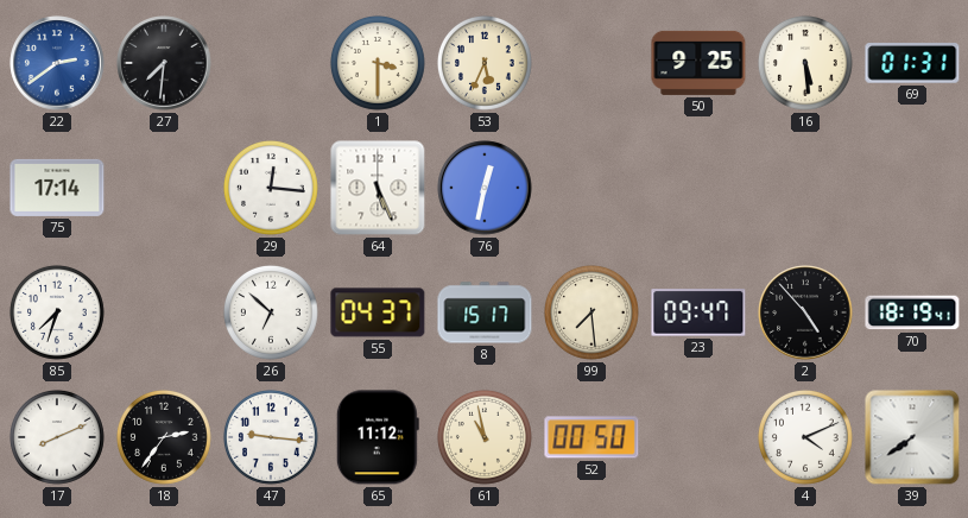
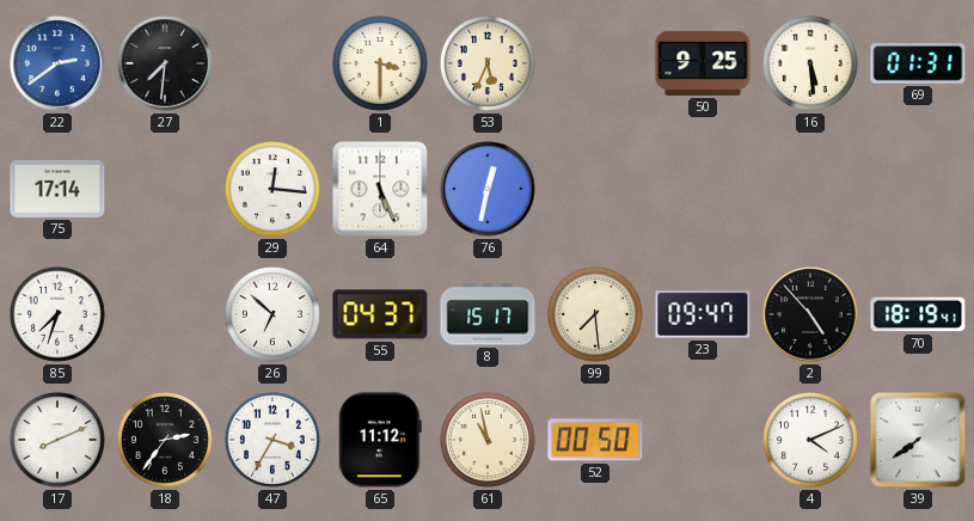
47: 9:16 -> 3:35 (272, 440)
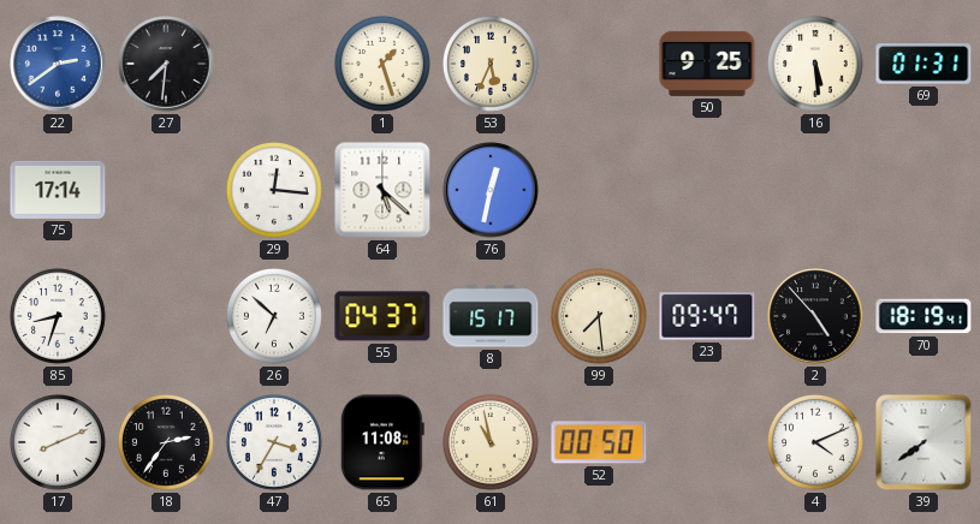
1: 3:30 -> 1:27 (382, 64)
64: 5:26 -> 5:22 (382, 190)
85: 7:33 -> 8:33 (58, 316)
65: 11:12 -> 11:08 (382, 442)
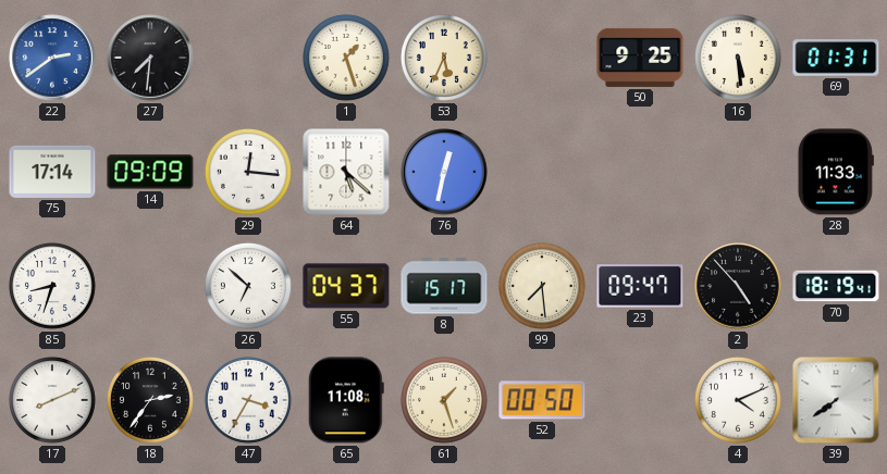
14: none -> 09:09 (150, 172)
28: none -> 11:33 (836, 172)
61: 10:58 -> 1:27 (444, 400)
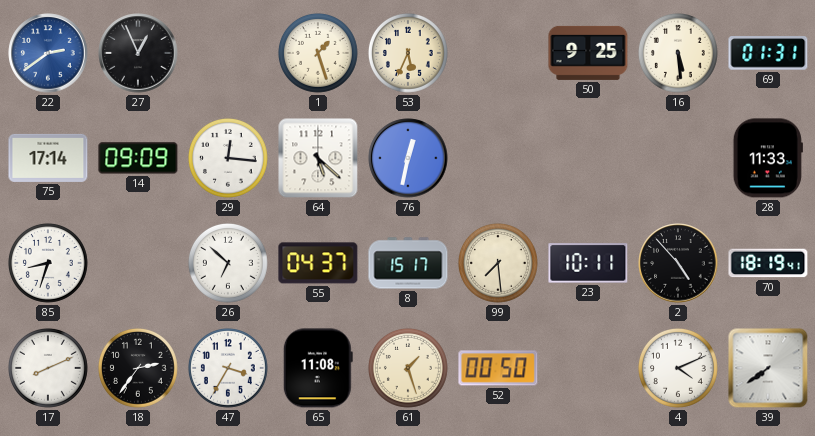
27: 7:31 -> 12:56 (138, 53)
23: 09:47 -> 10:11 (588, 263)
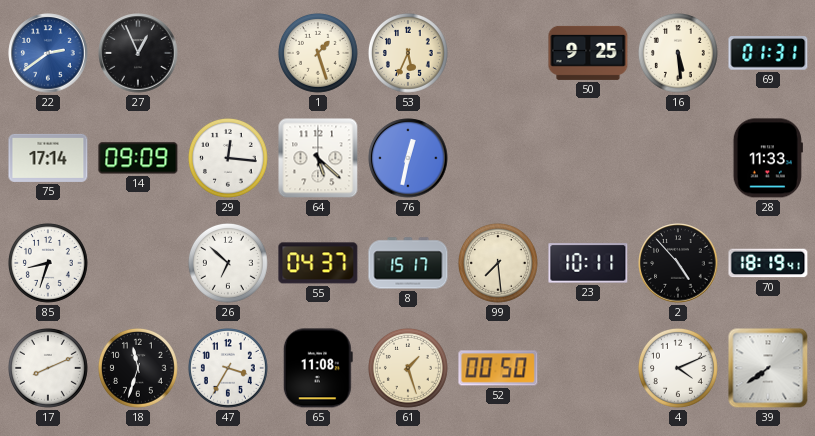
18: 2:36 -> 11:33 (138, 368)
